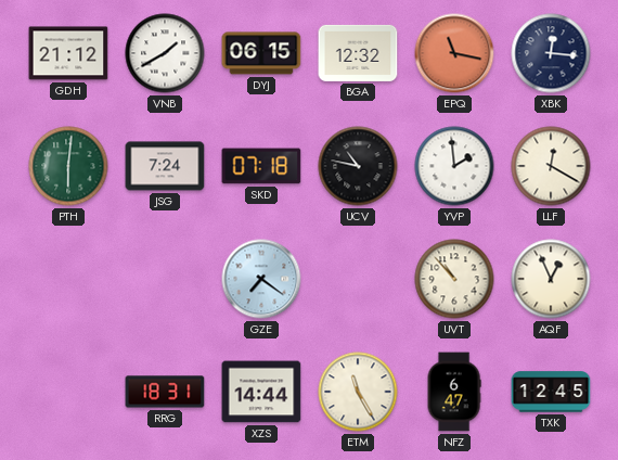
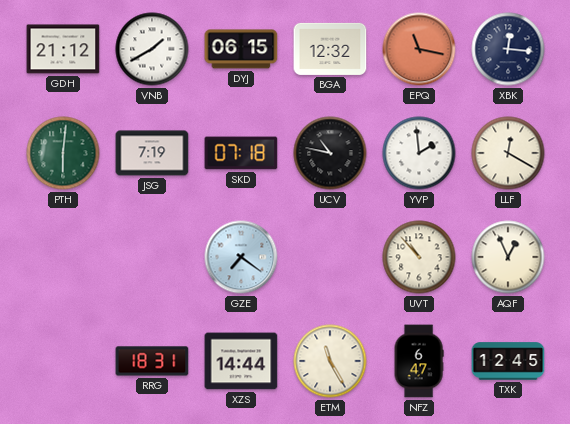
JSG: 7:24 -> 7:19 (152, 153)
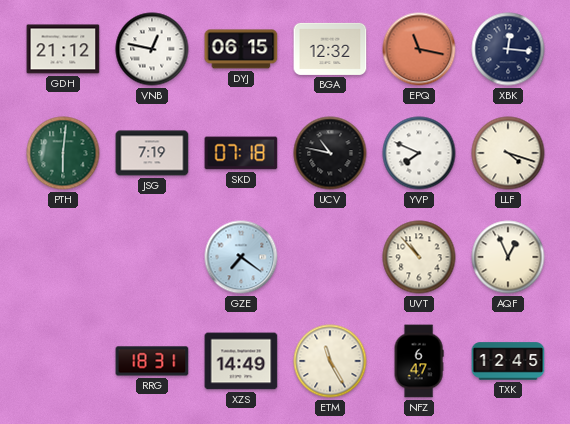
VNB: 1:40 -> 12:47 (152, 49)
YVP: 1:59 -> 7:49 (419, 153)
LLF: 12:20 -> 4:18 (508, 153)
XZS: 14:44 -> 14:49 (241, 361)
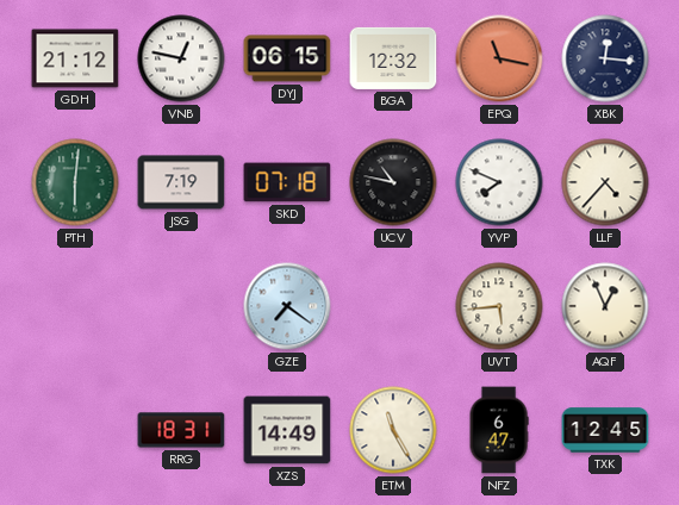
LLF: 4:18 -> 4:37 (605, 182)
UVT: 10:53 -> 5:44 (499, 306)
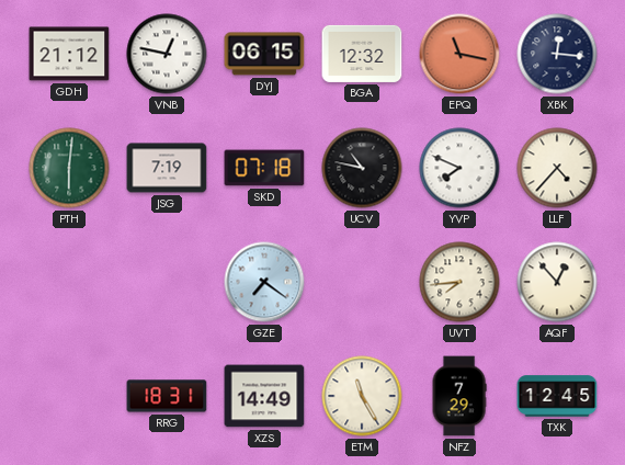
UVT: 5:44 -> 7:44 (459, 282)
AQF: 12:56 -> 12:53 (557, 282)
NFZ: 6:47 -> 7:29 (459, 396)
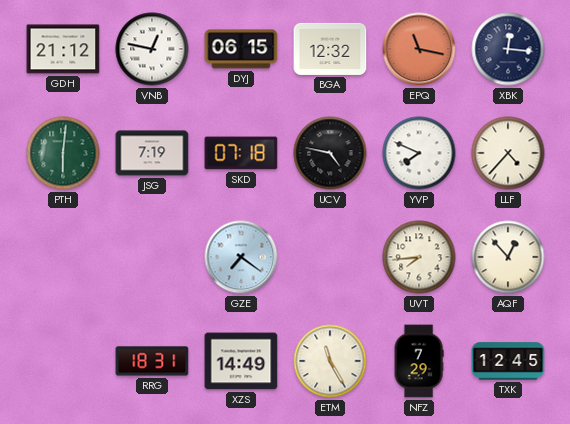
UCV: 10:47 -> 4:47 (330, 153)
